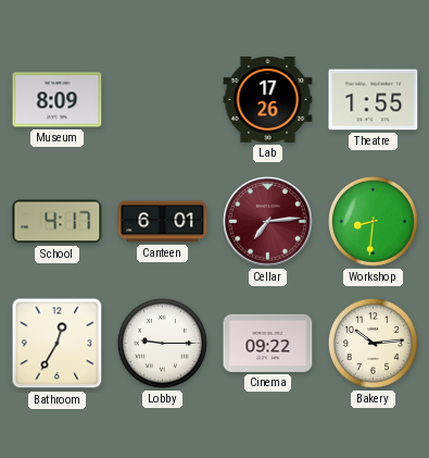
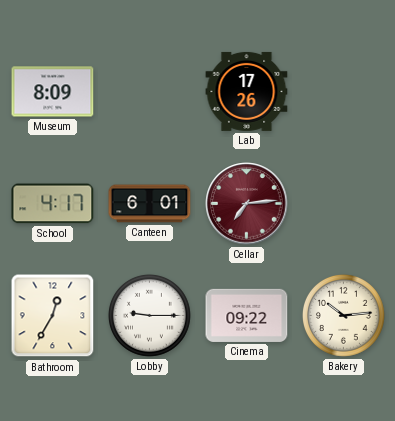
Theatre: 1:55 -> none (374, 100)
Workshop: 8:31 -> none (373, 221)
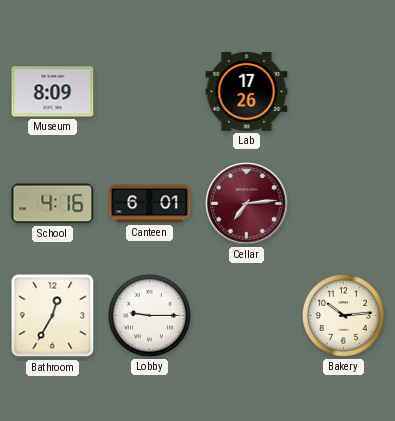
School: 4:17 -> 4:16 (53, 204)
Cinema: 09:22 -> none (247, 315)
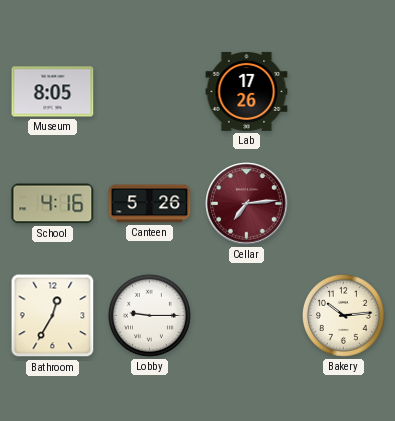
Museum: 8:09 -> 8:05 (53, 92)
Canteen: 6:01 -> 5:26 (150, 204)
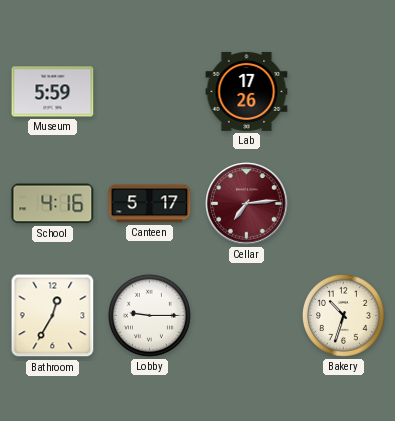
Museum: 8:05 -> 5:59 (53, 92)
Canteen: 5:26 -> 5:17 (150, 204)
Bakery: 10:14 -> 10:33 (343, 315)
